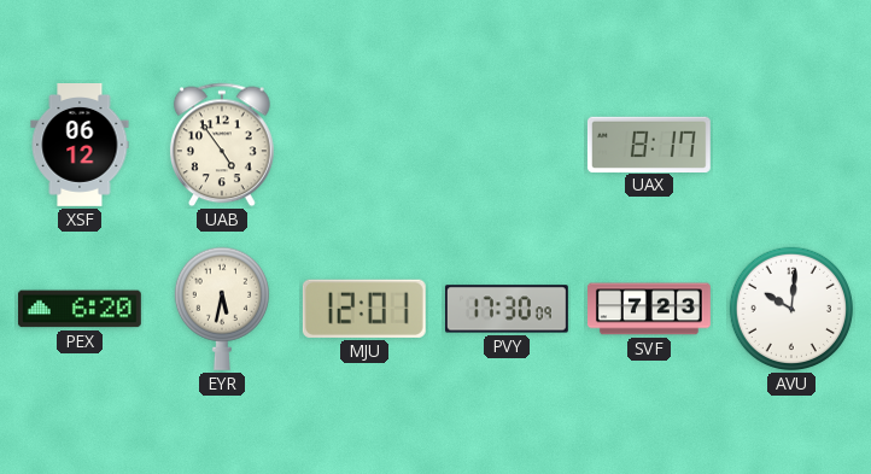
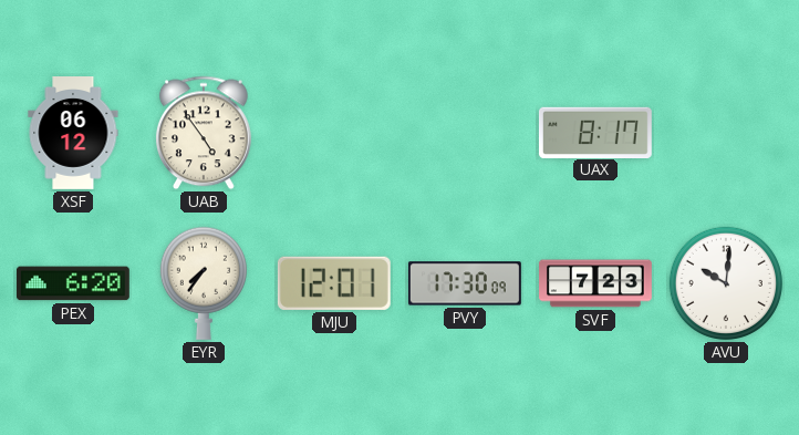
EYR: 5:32 -> 7:36 (204, 283)
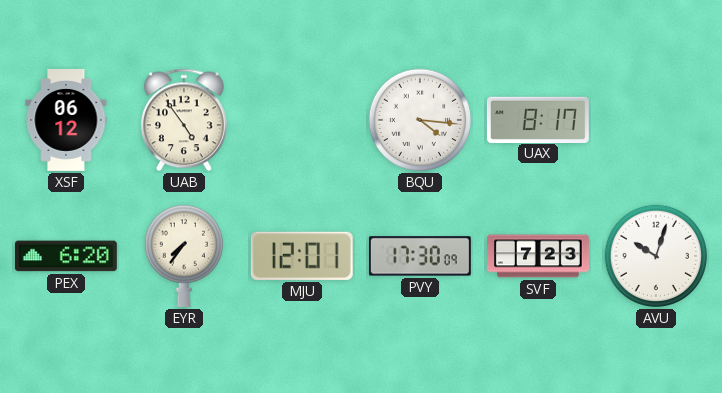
BQU: none -> 4:16 (420, 120)
AVU: 10:01 -> 10:03 (656, 256)
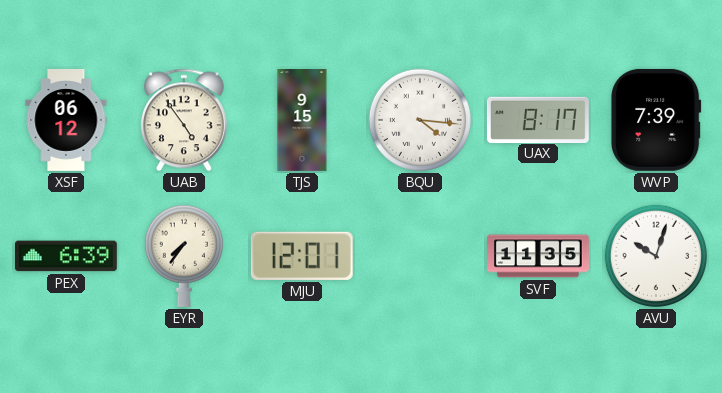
TJS: none -> 9:15 (302, 121)
WVP: none -> 7:39 (656, 120)
PEX: 6:20 -> 6:39 (66, 256)
PVY: 17:30 -> none (420, 256)
SVF: 7:23 -> 11:35 (539, 256)
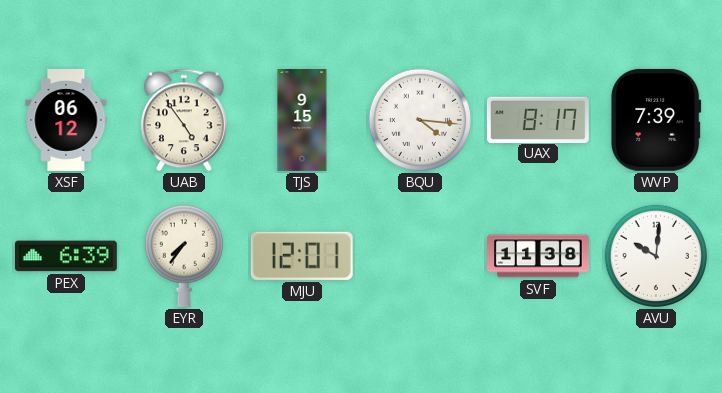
SVF: 11:35 -> 11:38 (539, 256)
AVU: 10:03 -> 10:01 (656, 256)
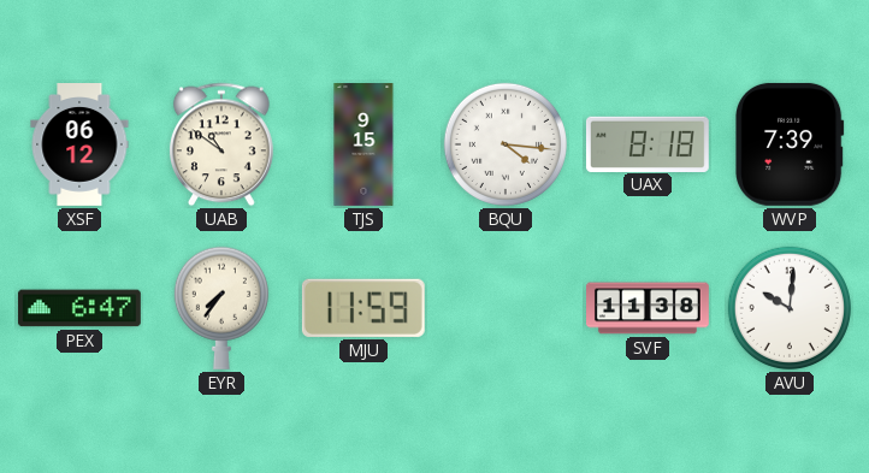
UAB: 4:54 -> 10:51 (221, 144)
UAX: 8:17 -> 8:18 (648, 143)
PEX: 6:39 -> 6:47 (79, 308)
MJU: 12:01 -> 11:59 (363, 308)
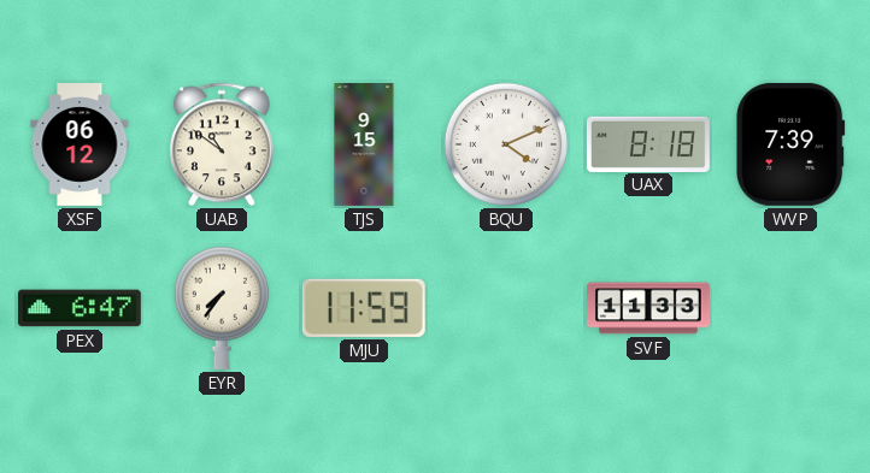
BQU: 4:16 -> 4:11 (506, 144)
SVF: 11:38 -> 11:33 (649, 308)
AVU: 10:01 -> none (790, 308)
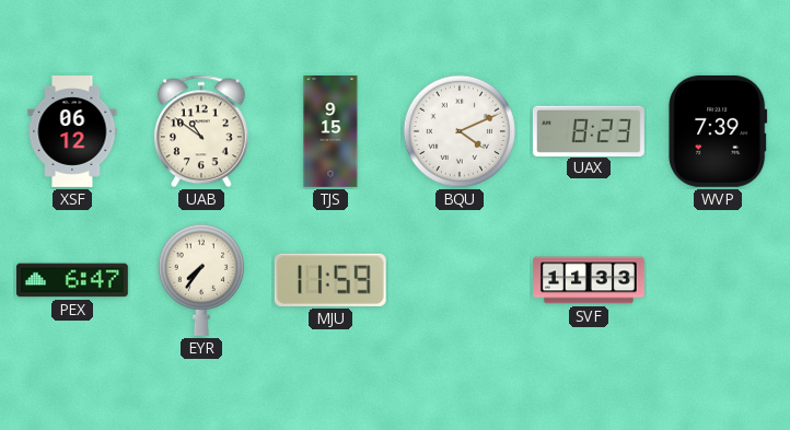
UAX: 8:18 -> 8:23 (589, 130)
